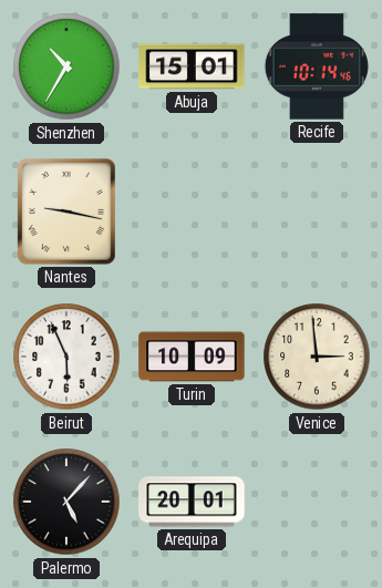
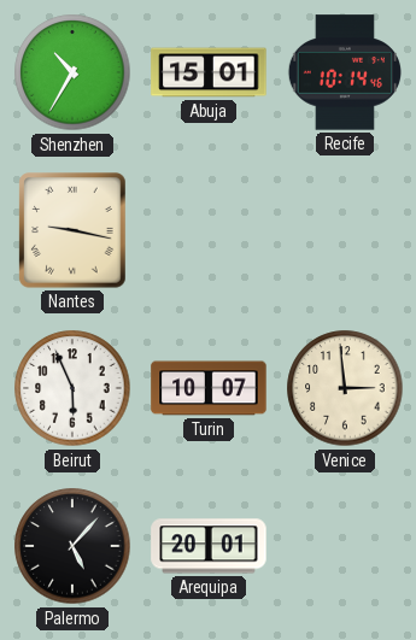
Turin: 10:09 -> 10:07 (209, 388)
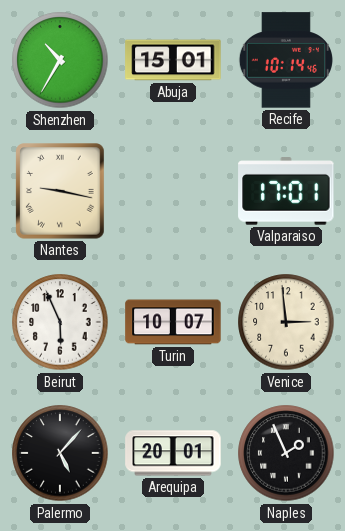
Valparaiso: none -> 17:01 (286, 191)
Naples: none -> 1:56 (286, 453)
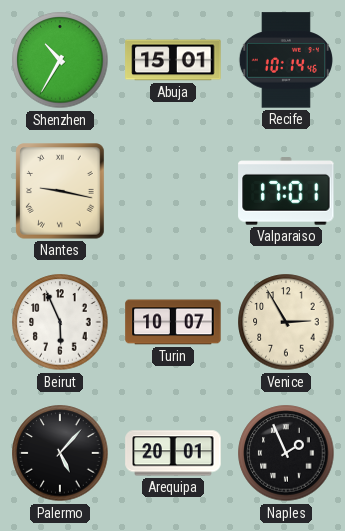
Venice: 2:59 -> 2:55 (286, 322)
